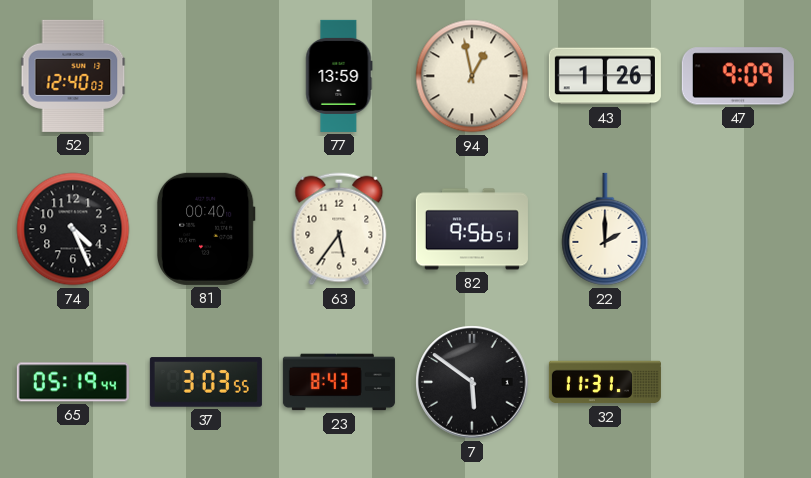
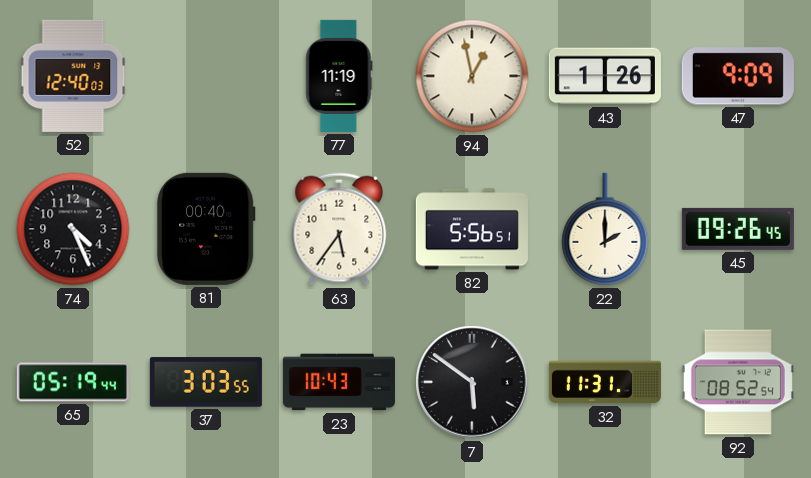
77: 13:59 -> 11:19 (339, 76)
82: 9:56 -> 5:56 (472, 229)
45: none -> 09:26 (738, 229)
23: 8:43 -> 10:43 (339, 382)
92: none -> 08:52 (738, 382)
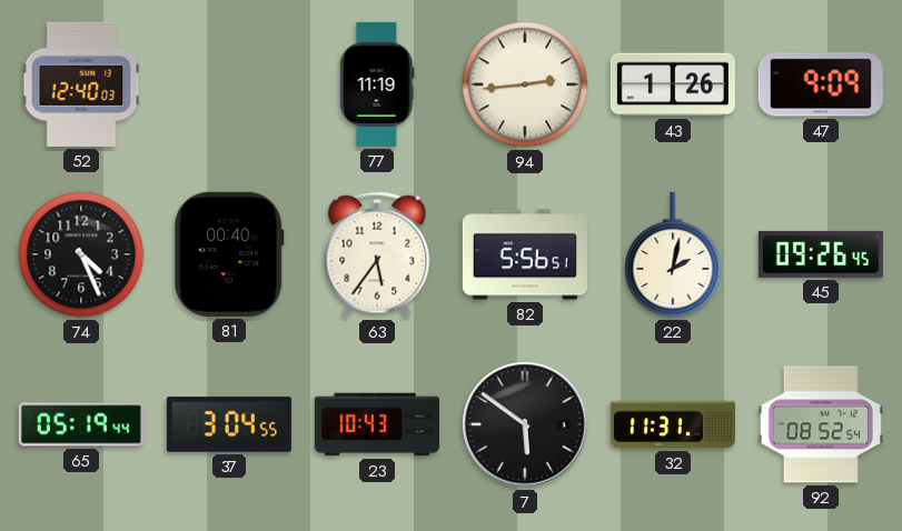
94: 12:58 -> 2:44 (525, 84)
22: 2:00 -> 2:02 (673, 254)
37: 3:03 -> 3:04 (229, 424)
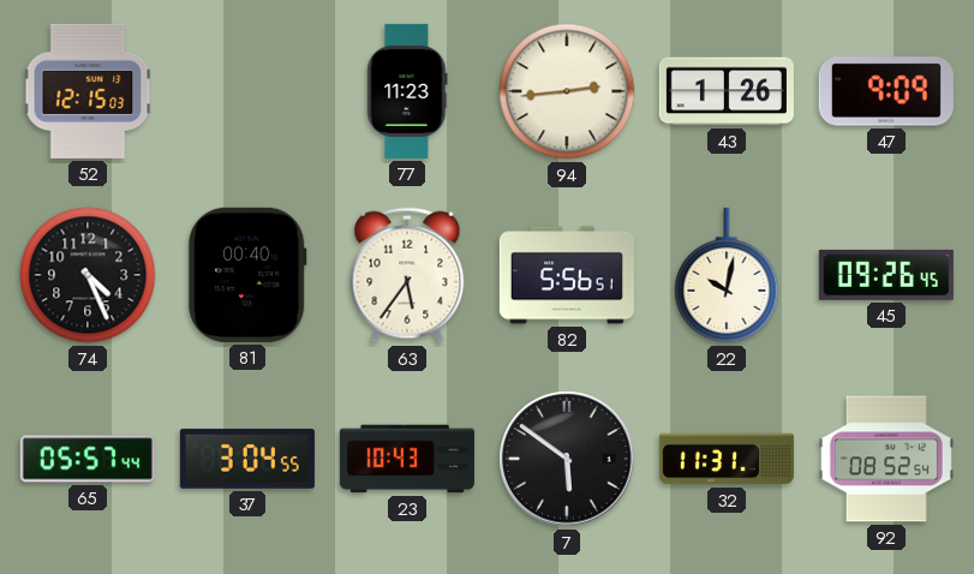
52: 12:40 -> 12:15 (88, 91)
77: 11:19 -> 11:23 (407, 91)
22: 2:02 -> 10:02 (727, 275)
65: 05:19 -> 05:57 (88, 459)
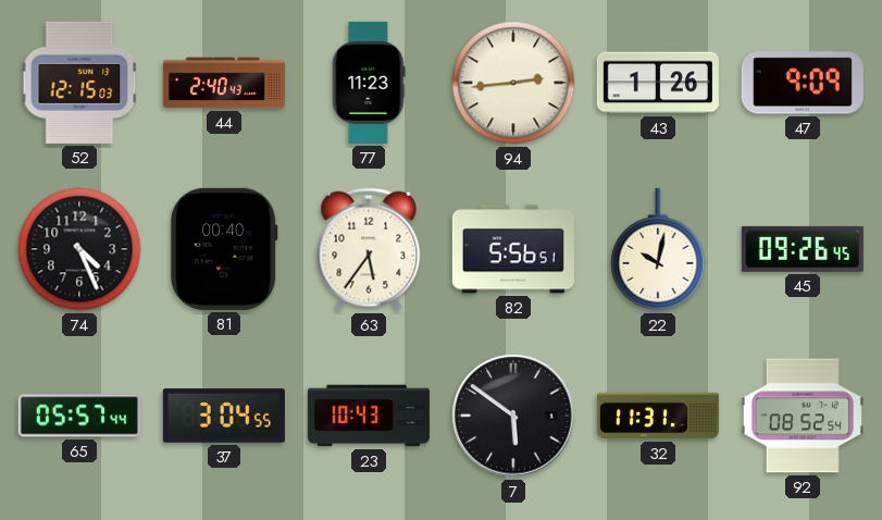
44: none -> 2:40 (224, 83)
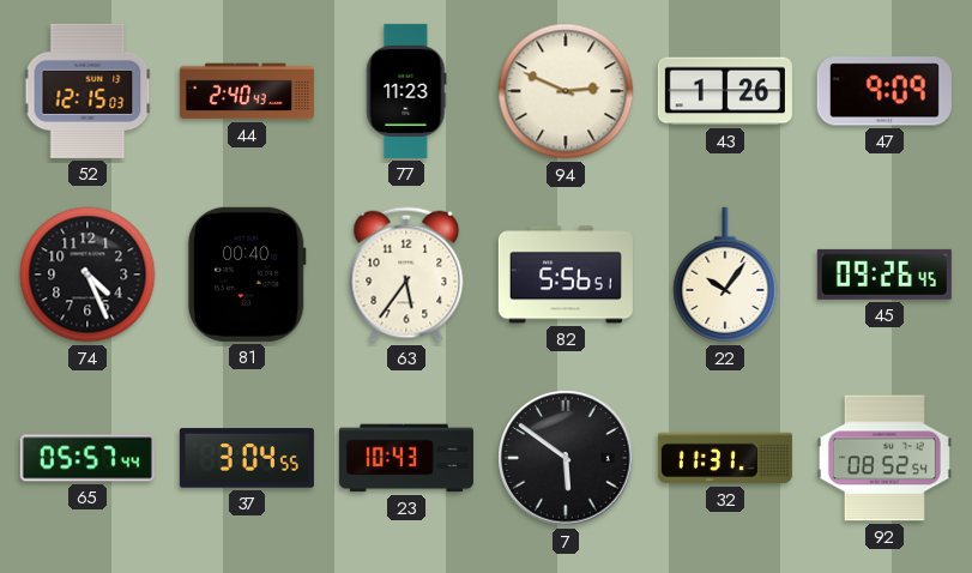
94: 2:44 -> 2:49 (566, 91)
22: 10:02 -> 10:06 (725, 275)
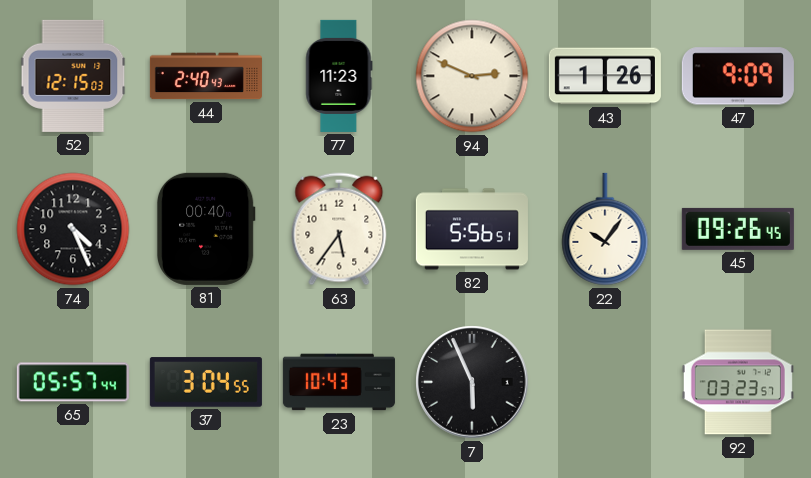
7: 5:51 -> 5:56 (472, 382)
32: 11:31 -> none (725, 458)
92: 08:52 -> 03:23 (738, 382)
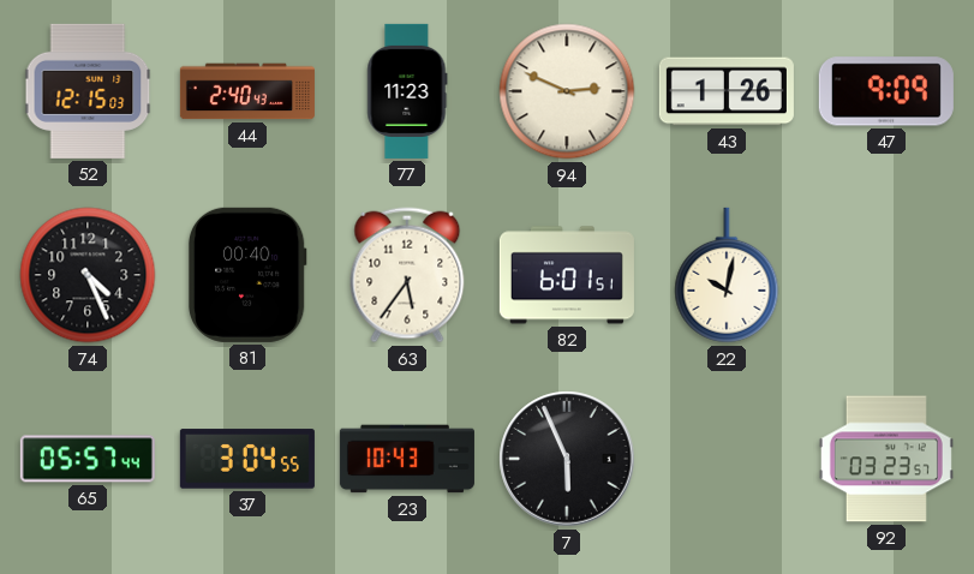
82: 5:56 -> 6:01 (567, 275)
22: 10:06 -> 10:02 (727, 275)
45: 09:26 -> none (738, 229)
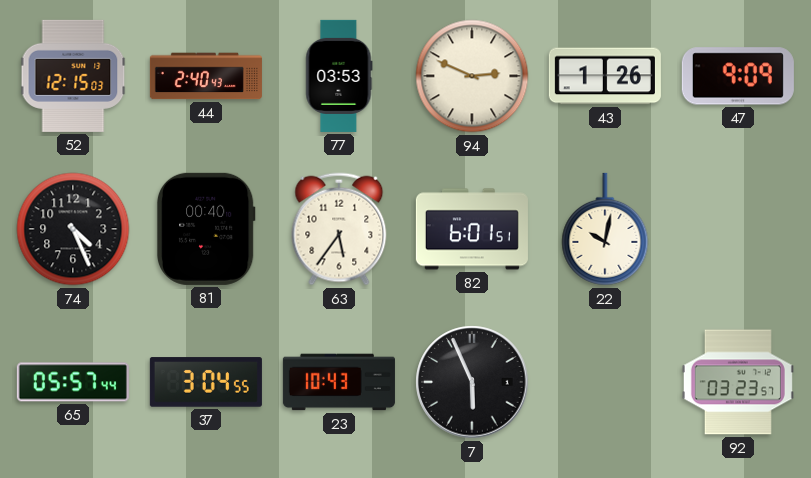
77: 11:23 -> 03:53 (339, 76)
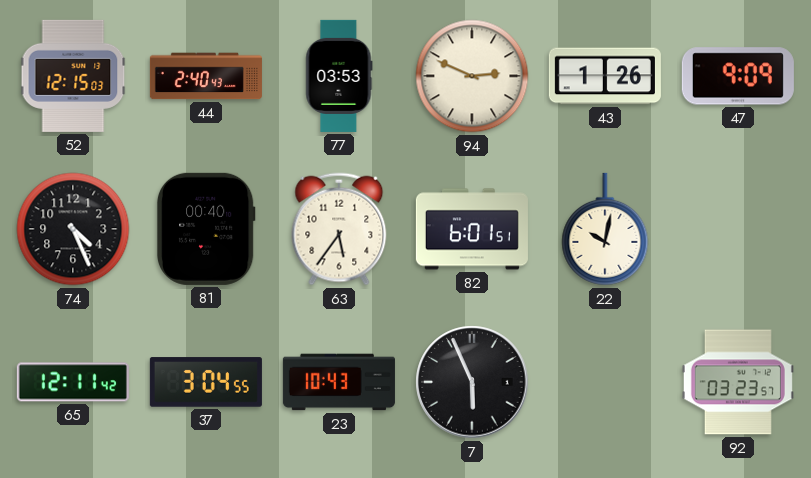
65: 05:57 -> 12:11 (73, 382)
